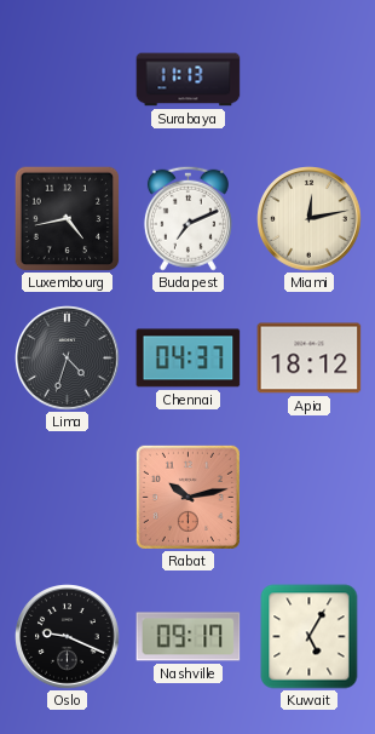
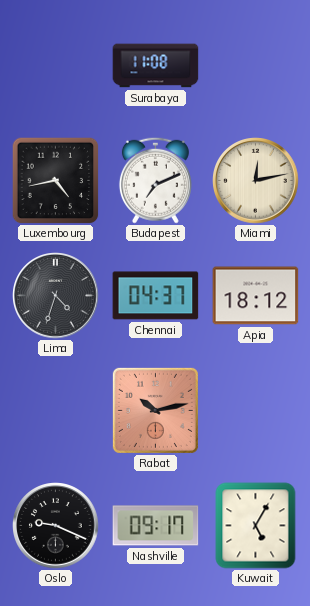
Surabaya: 11:13 -> 11:08 (156, 66)
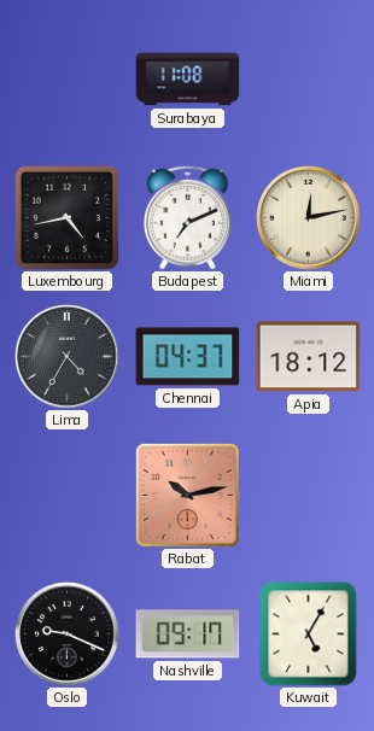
Lima: 4:33 -> 4:35 (68, 357)
